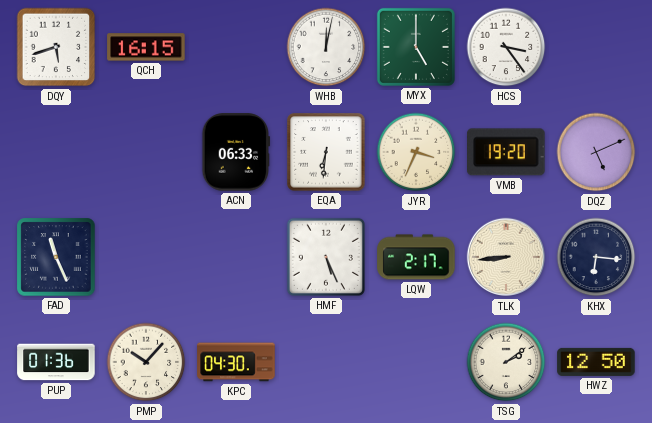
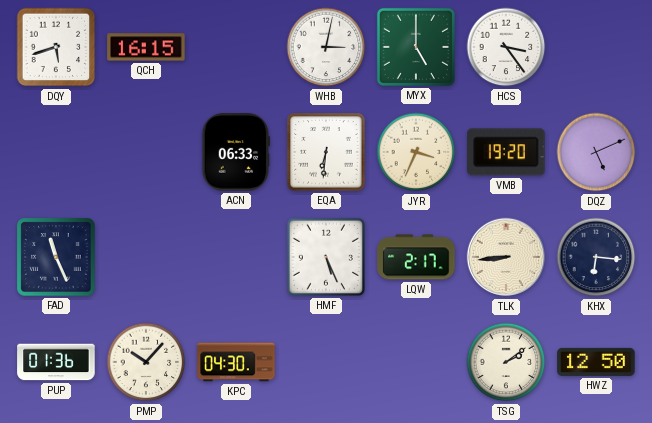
WHB: 12:02 -> 3:02 (326, 47)
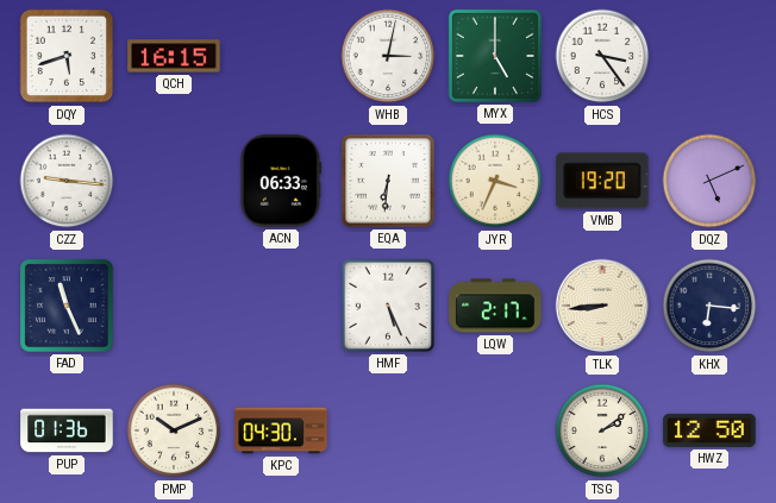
CZZ: none -> 9:16 (67, 181)
PMP: 10:07 -> 10:11 (174, 430)
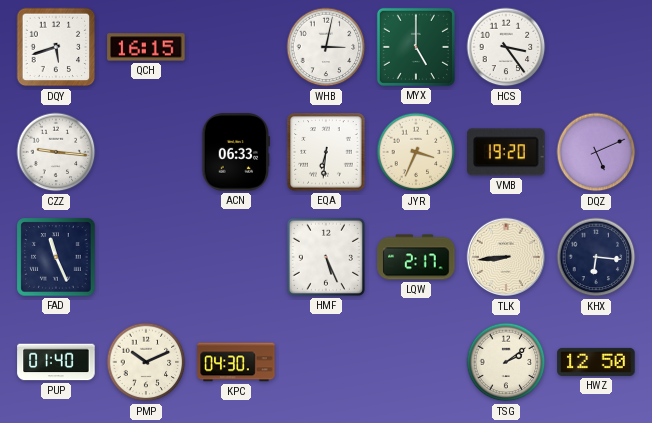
PUP: 01:36 -> 01:40 (56, 362)
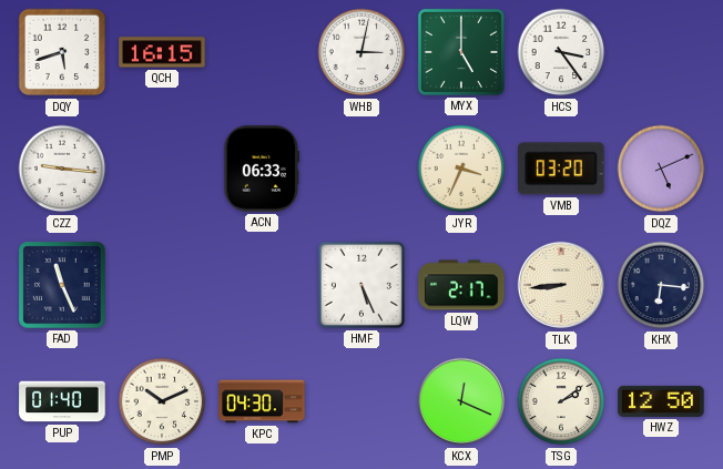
EQA: 6:31 -> none (326, 152)
VMB: 19:20 -> 03:20 (561, 169)
KCX: none -> 12:19 (461, 401)
